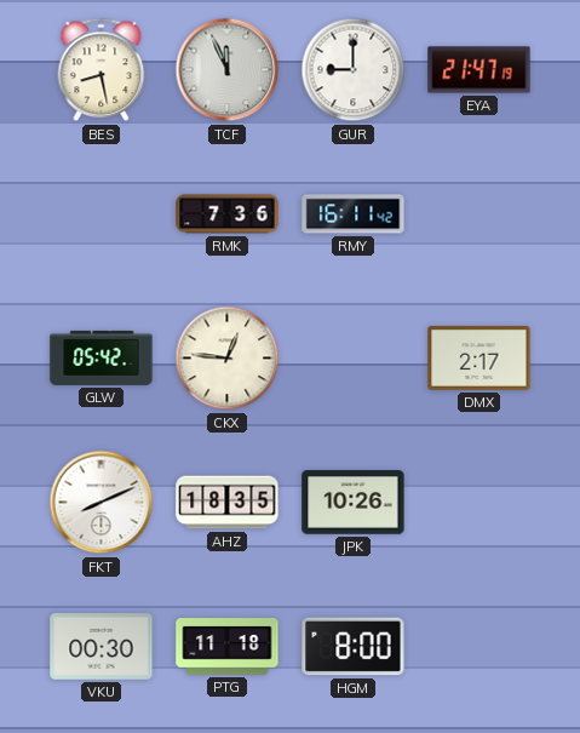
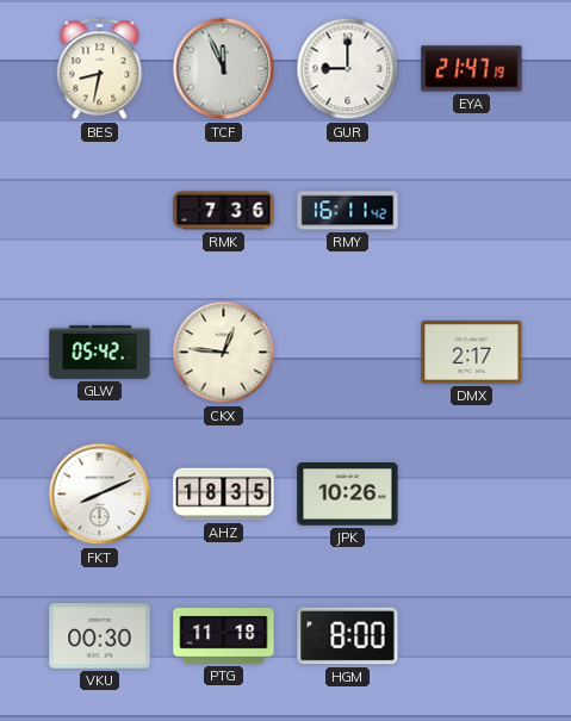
BES: 8:28 -> 8:32 (100, 69)
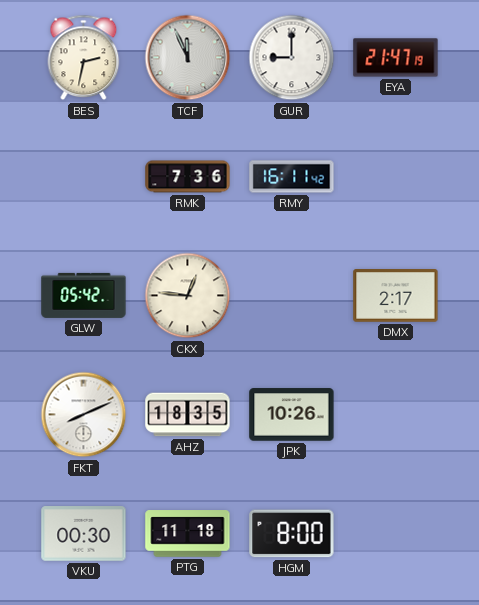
BES: 8:32 -> 2:32 (84, 58)
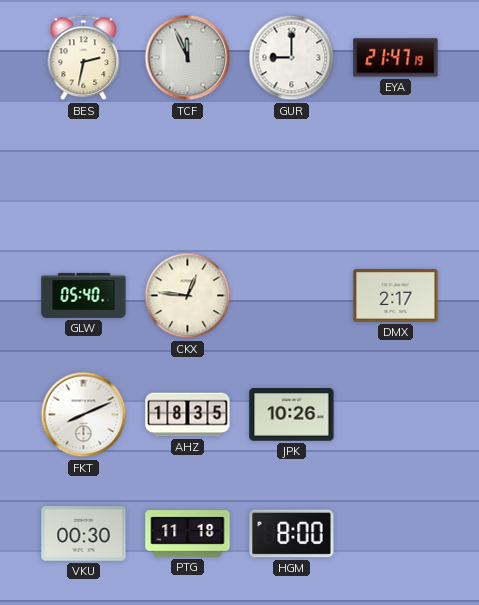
RMK: 7:36 -> none (188, 177)
RMY: 16:11 -> none (292, 177)
GLW: 05:42 -> 05:40 (84, 295)
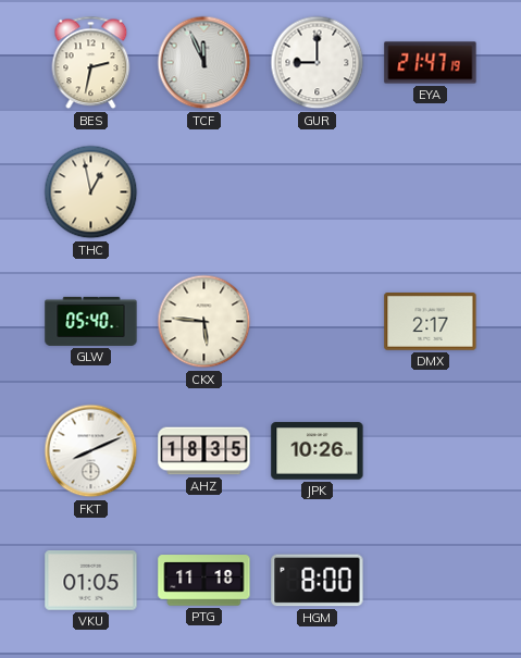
THC: none -> 12:58 (91, 193)
CKX: 12:46 -> 5:46 (204, 322)
VKU: 00:30 -> 01:05 (91, 581)
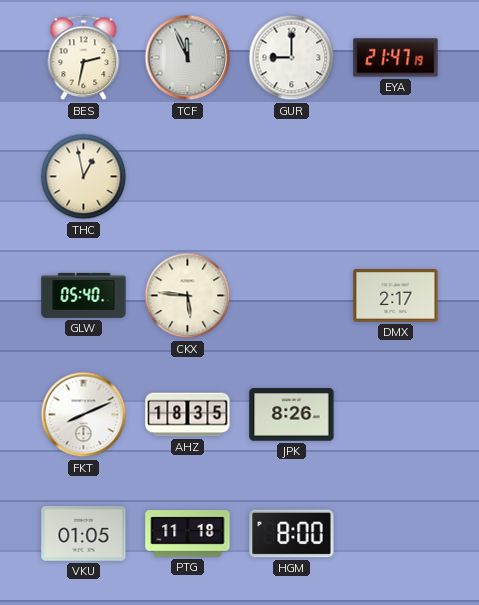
JPK: 10:26 -> 8:26 (292, 415)
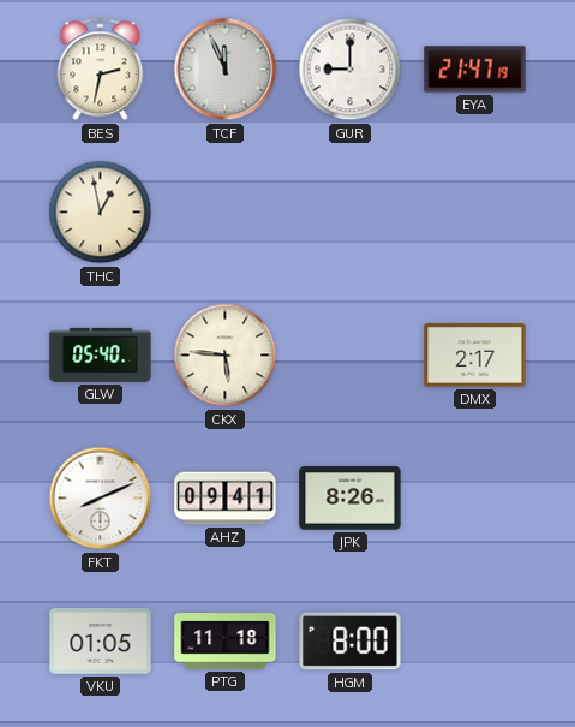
AHZ: 18:35 -> 09:41 (226, 499)
